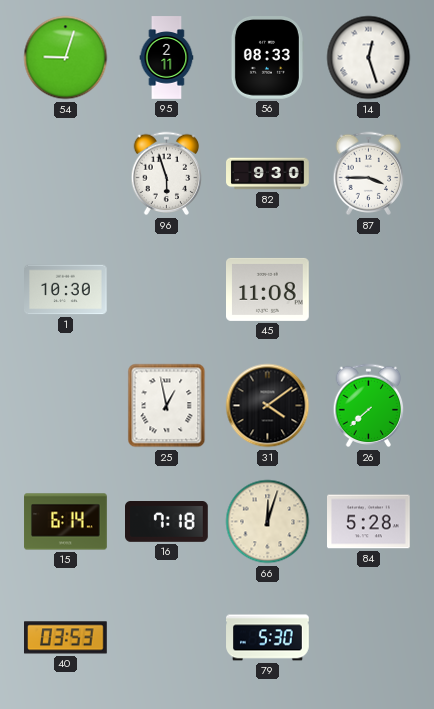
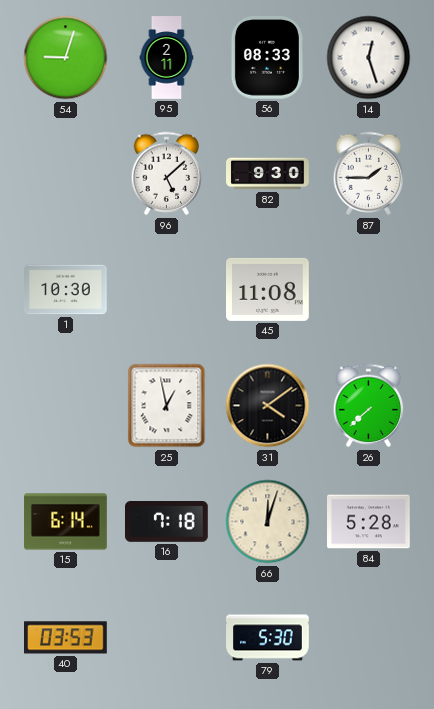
96: 5:57 -> 5:08 (167, 174)
87: 3:45 -> 1:45 (369, 174)
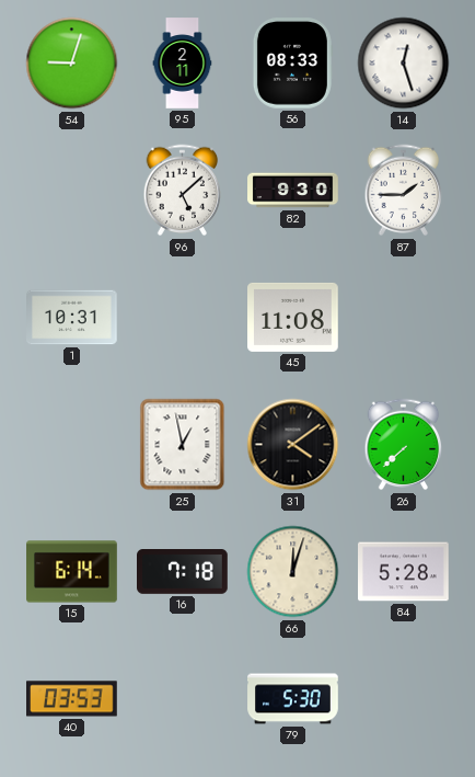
1: 10:30 -> 10:31 (72, 318)
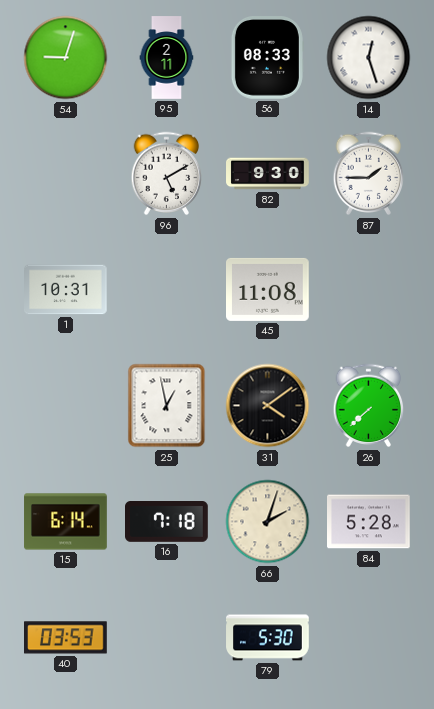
96: 5:08 -> 5:10 (167, 174)
66: 12:03 -> 2:03 (268, 522)
